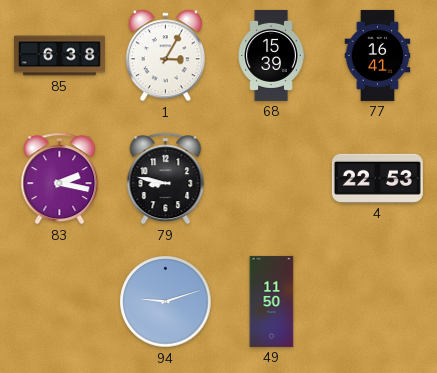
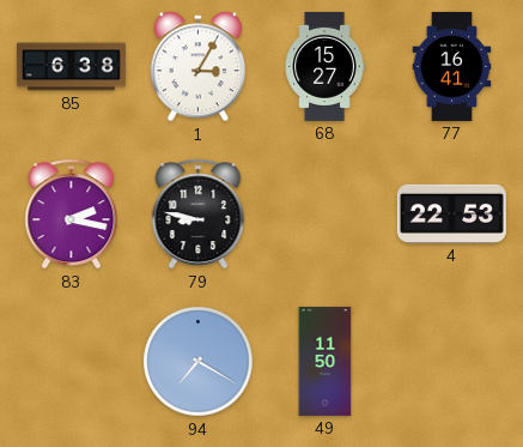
68: 15:39 -> 15:27 (324, 66)
94: 9:12 -> 7:20 (199, 362)
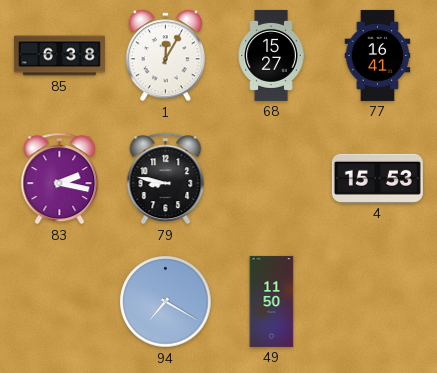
1: 3:05 -> 12:05 (165, 56)
4: 22:53 -> 15:53 (377, 178)
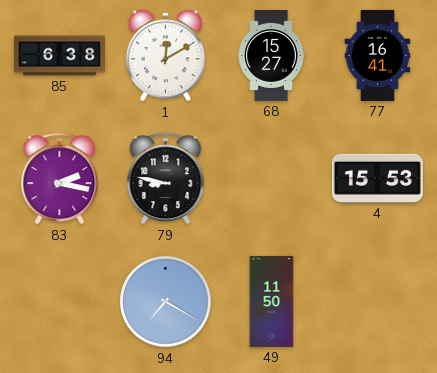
1: 12:05 -> 12:10 (165, 56)
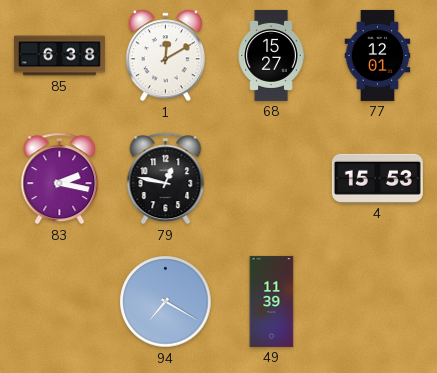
77: 16:41 -> 12:01 (378, 55)
79: 8:47 -> 12:47 (166, 179)
49: 11:50 -> 11:39 (272, 301)
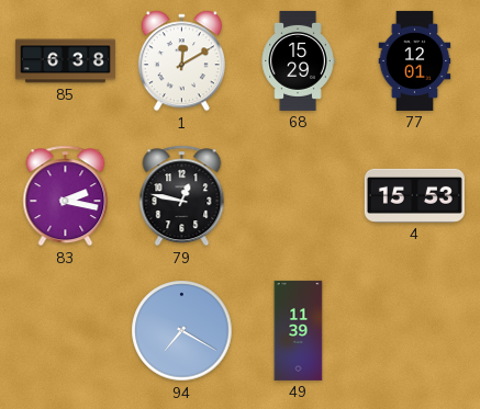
68: 15:27 -> 15:29 (298, 60)
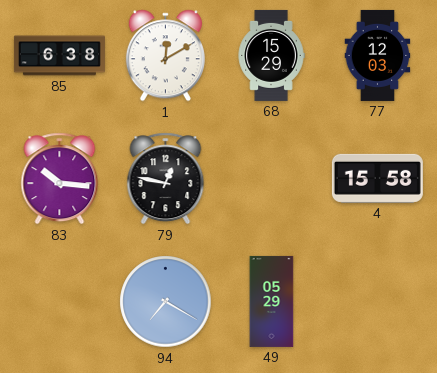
77: 12:01 -> 12:03 (378, 55)
83: 2:17 -> 10:16 (60, 179)
4: 15:53 -> 15:58 (377, 178)
49: 11:39 -> 05:29 (272, 301)
